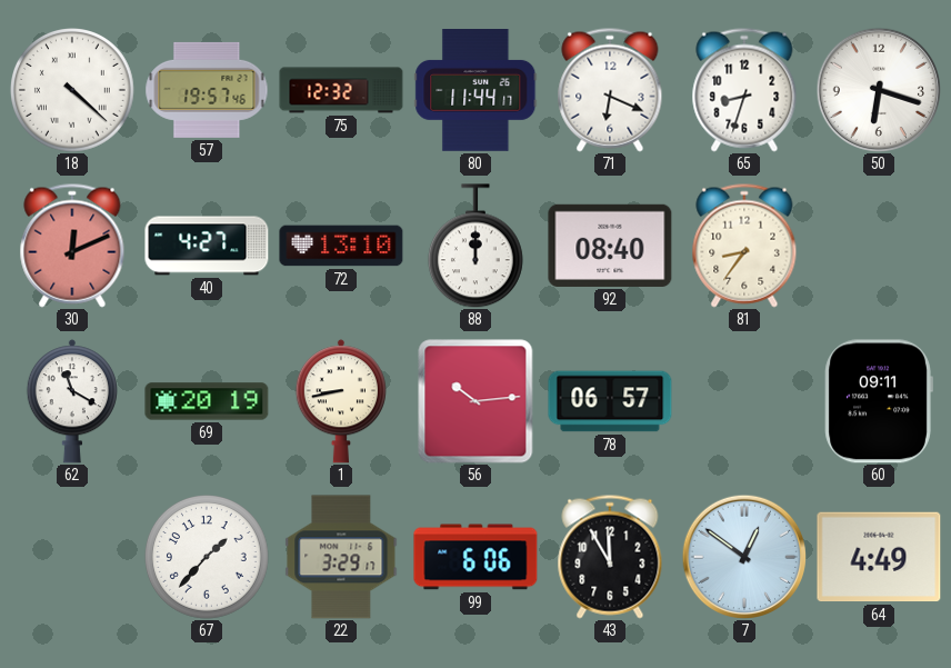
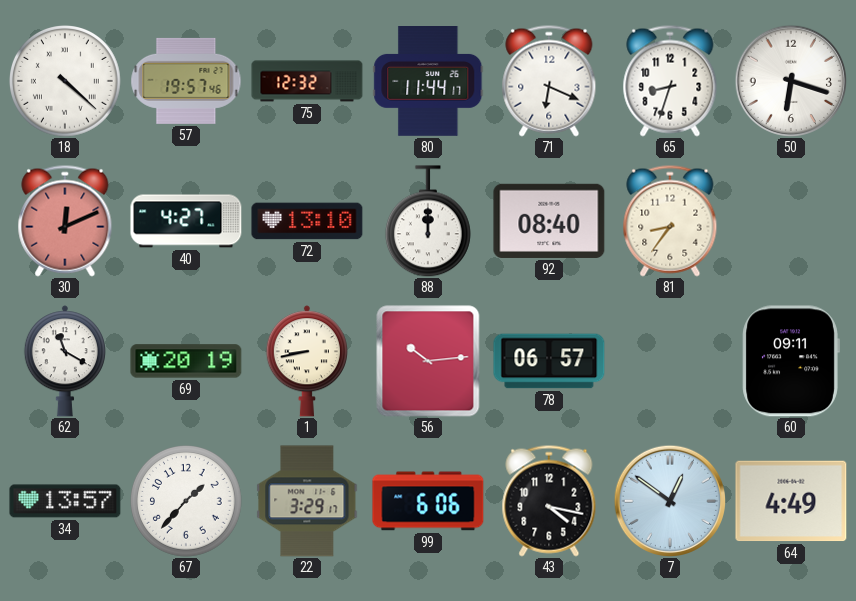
34: none -> 13:57 (65, 501)
43: 11:55 -> 4:17 (549, 501)
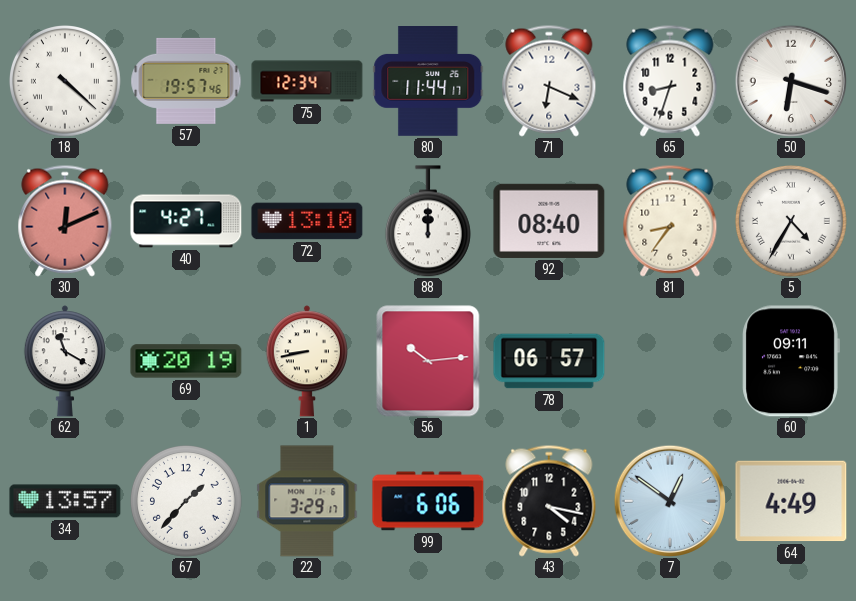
75: 12:32 -> 12:34 (307, 81)
5: none -> 4:35 (792, 222)
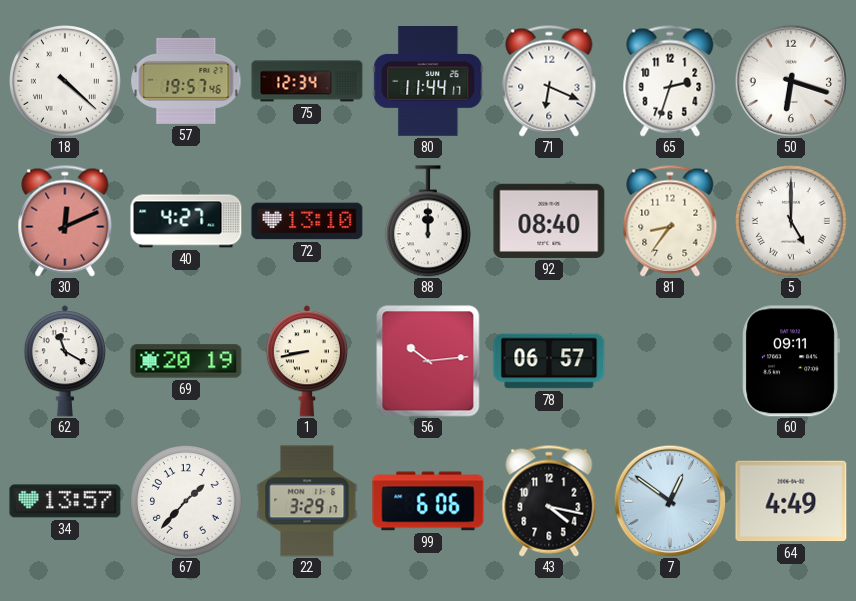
65: 8:33 -> 2:33 (670, 81)
5: 4:35 -> 5:00 (792, 222)
